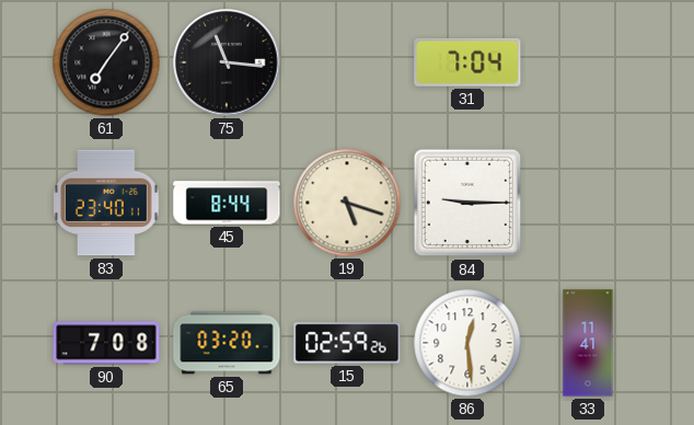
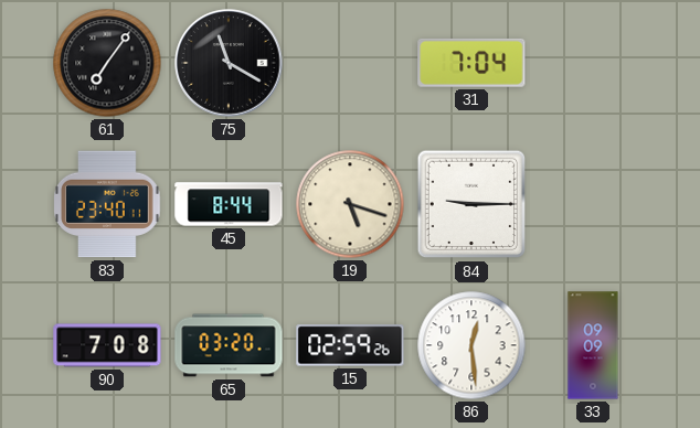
75: 11:16 -> 11:20 (229, 63)
33: 11:41 -> 09:09 (593, 345)
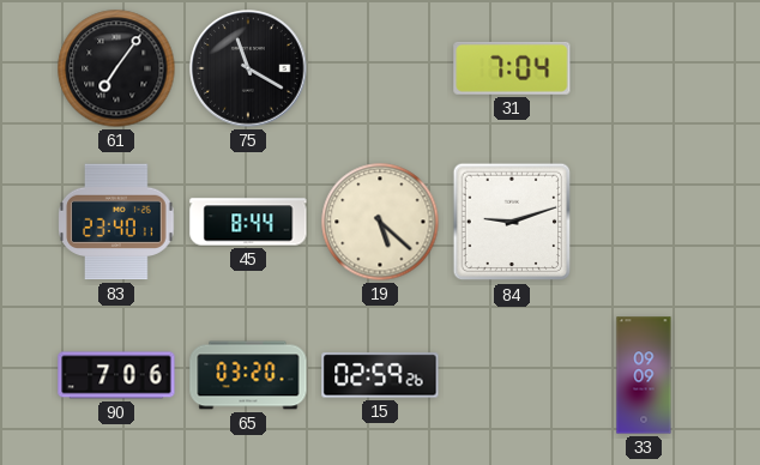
19: 5:18 -> 5:22 (380, 222)
84: 9:15 -> 9:12 (512, 222)
90: 7:08 -> 7:06 (116, 375)
86: 12:29 -> none (471, 345)
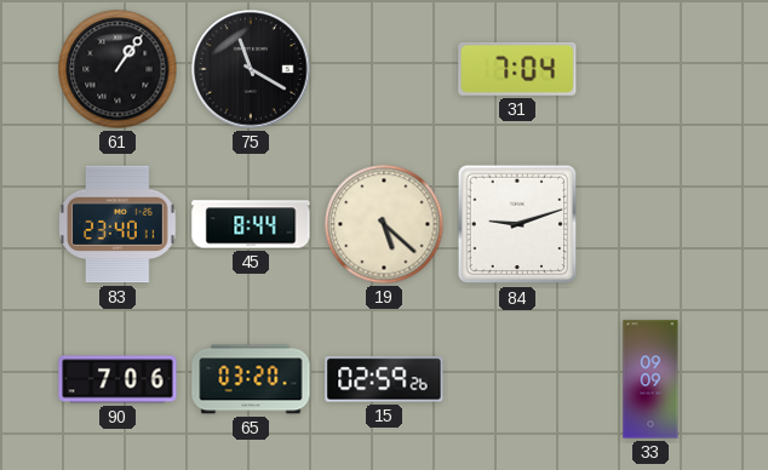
61: 7:06 -> 1:06 (118, 69)
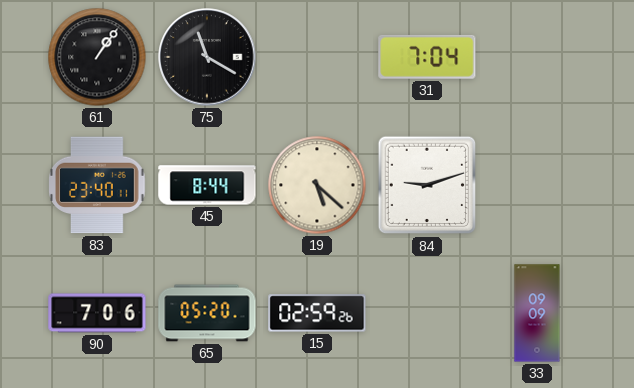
65: 03:20 -> 05:20 (207, 313)
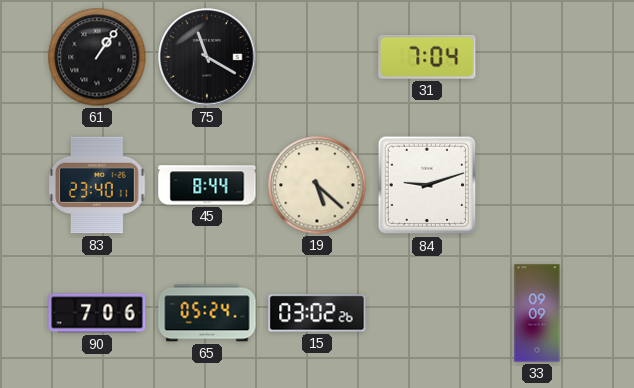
65: 05:20 -> 05:24 (207, 313)
15: 02:59 -> 03:02 (317, 313)
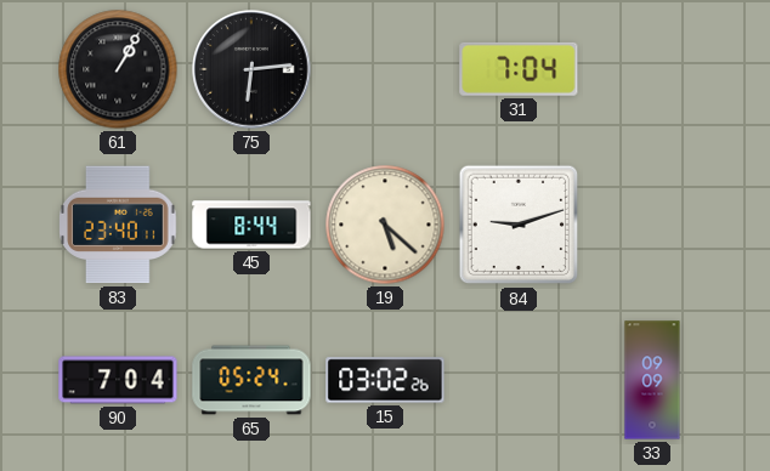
61: 1:06 -> 1:05 (118, 69)
75: 11:20 -> 6:14 (251, 69)
90: 7:06 -> 7:04 (118, 380)
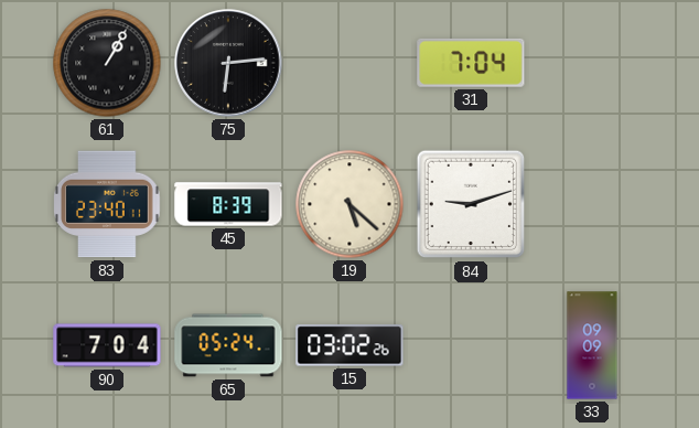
45: 8:44 -> 8:39 (228, 204)
